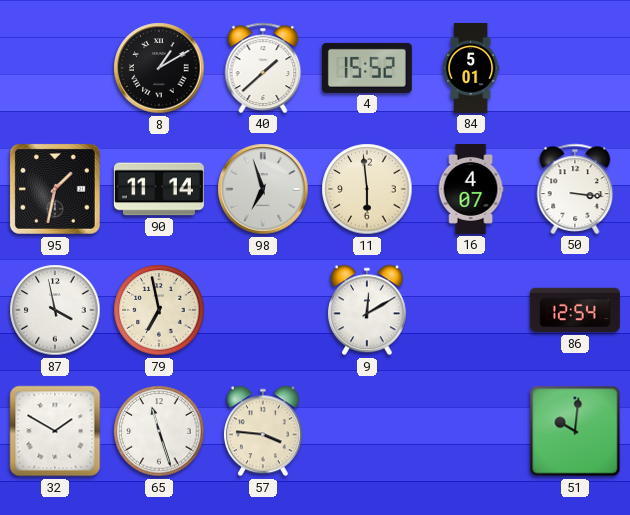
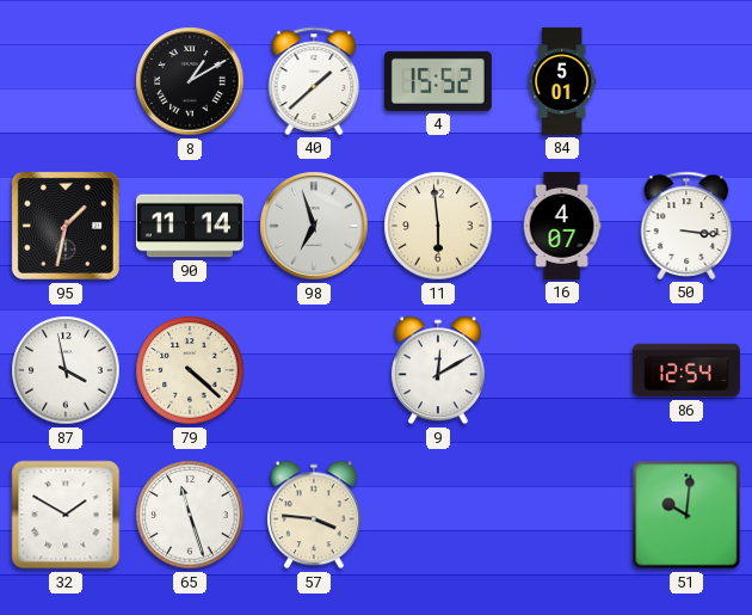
79: 6:58 -> 4:22 (190, 370)
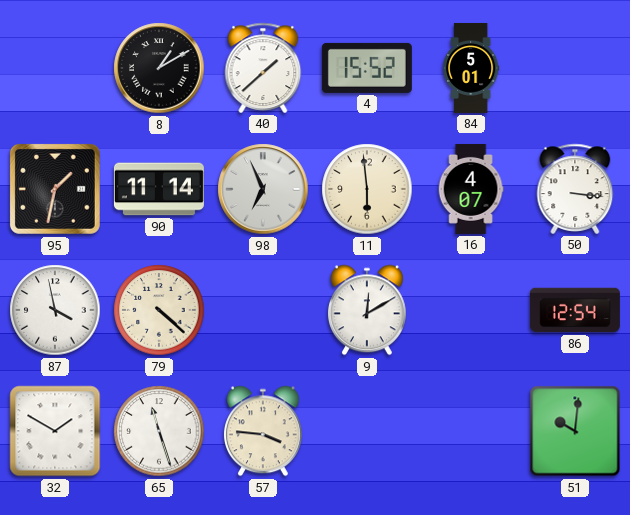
98: 6:57 -> 6:56 (263, 189)
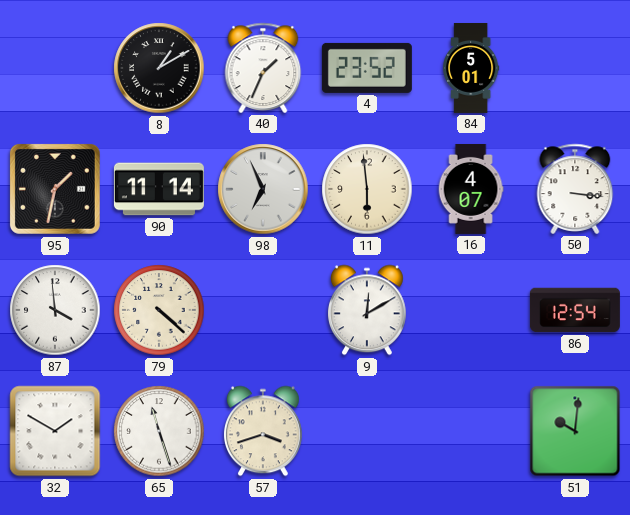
40: 1:38 -> 1:34 (263, 68)
4: 15:52 -> 23:52 (367, 68)
87: 3:58 -> 3:59 (55, 310)
57: 3:46 -> 3:42 (263, 431)
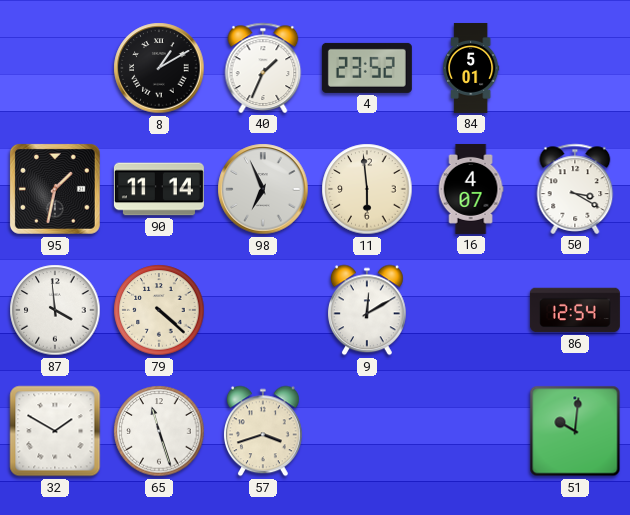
50: 3:16 -> 3:20 (575, 189)
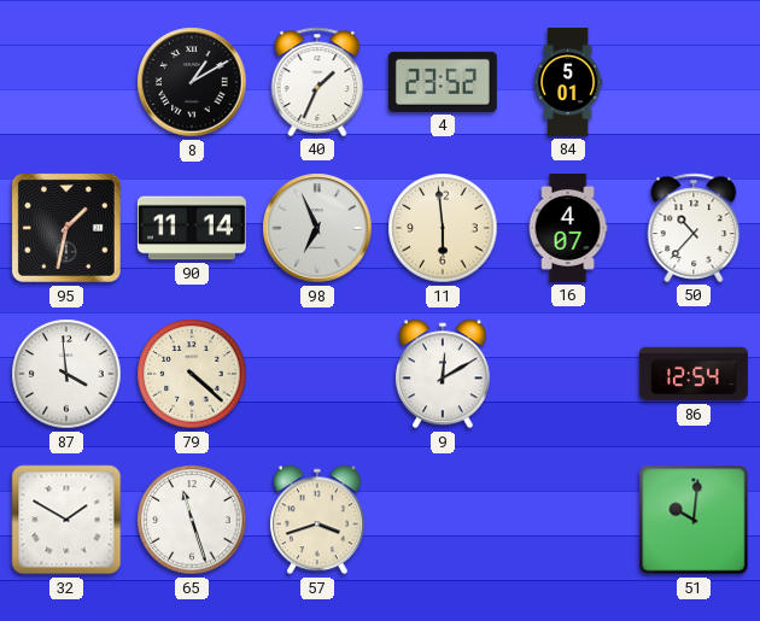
50: 3:20 -> 10:37 (694, 228)
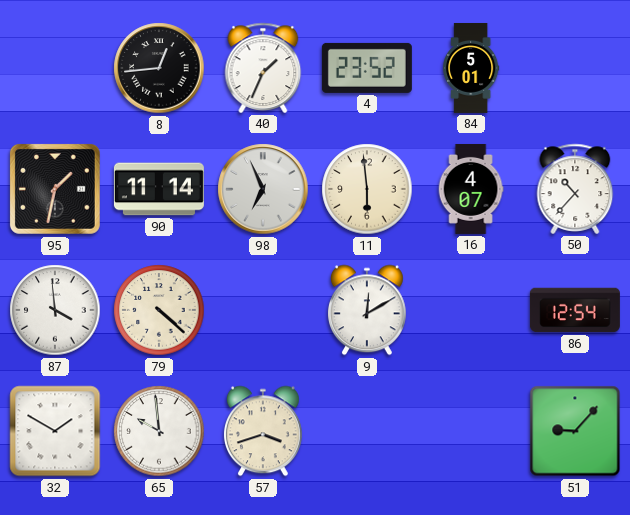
8: 1:10 -> 12:44 (159, 68)
65: 11:27 -> 9:59 (159, 431)
51: 10:01 -> 9:07 (575, 431)
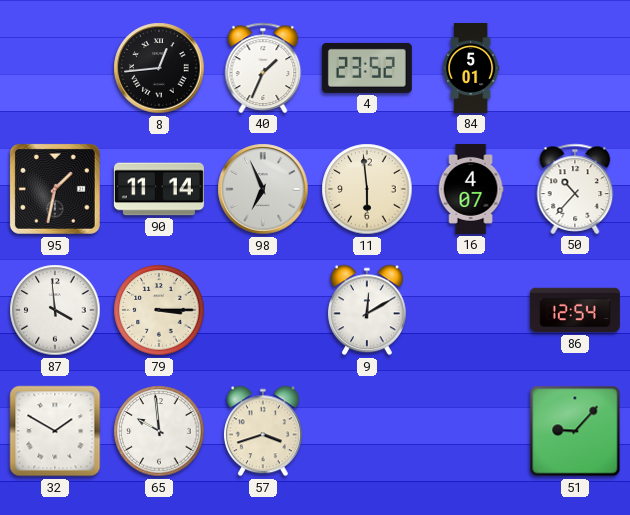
79: 4:22 -> 3:15 (159, 310)
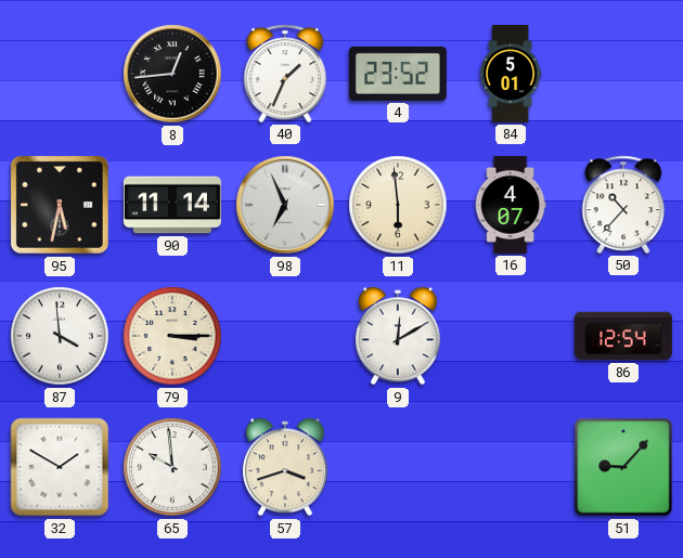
95: 1:32 -> 5:32 (60, 205)
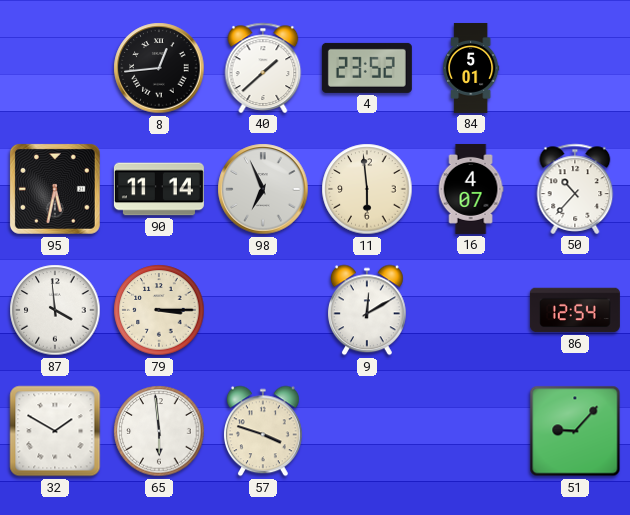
40: 1:34 -> 1:38 (263, 68)
65: 9:59 -> 5:59 (159, 431)
57: 3:42 -> 3:48 (263, 431)
